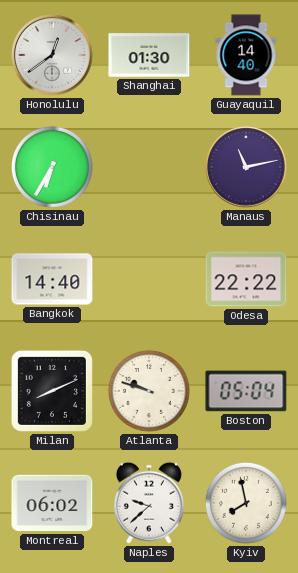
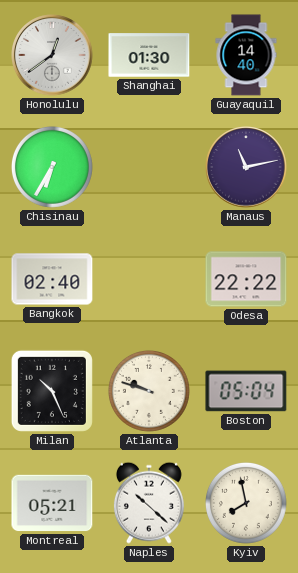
Bangkok: 14:40 -> 02:40 (52, 279)
Milan: 8:11 -> 10:26 (52, 391)
Montreal: 06:02 -> 05:21 (52, 503)
Naples: 9:38 -> 10:22 (149, 503)
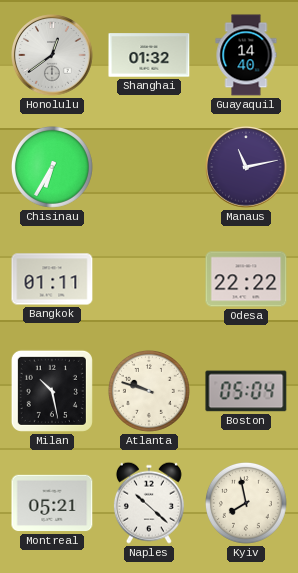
Shanghai: 01:30 -> 01:32 (149, 55)
Bangkok: 02:40 -> 01:11 (52, 279)
Milan: 10:26 -> 10:28 (52, 391)
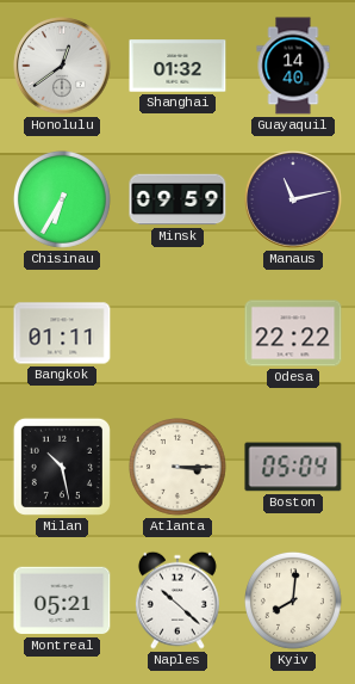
Minsk: none -> 09:59 (177, 199)
Atlanta: 9:48 -> 3:15 (177, 467)
Kyiv: 7:58 -> 8:01 (293, 600)
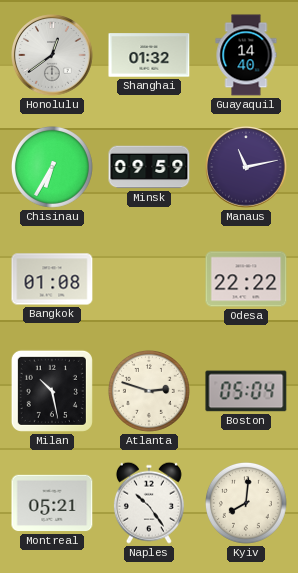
Bangkok: 01:11 -> 01:08 (52, 279)
Atlanta: 3:15 -> 2:48 (149, 391)
Naples: 10:22 -> 10:24 (149, 503)
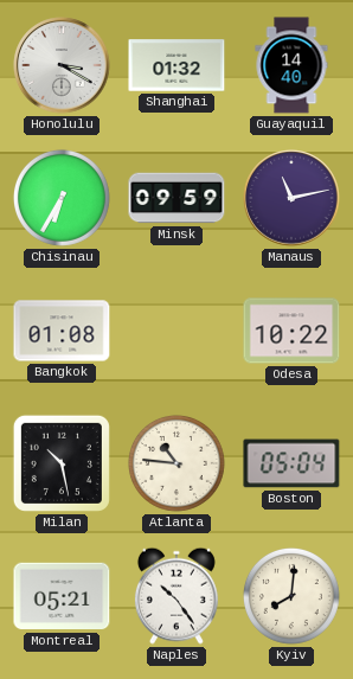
Honolulu: 12:39 -> 3:20 (62, 65)
Odesa: 22:22 -> 10:22 (291, 331)
Atlanta: 2:48 -> 10:46 (176, 463)
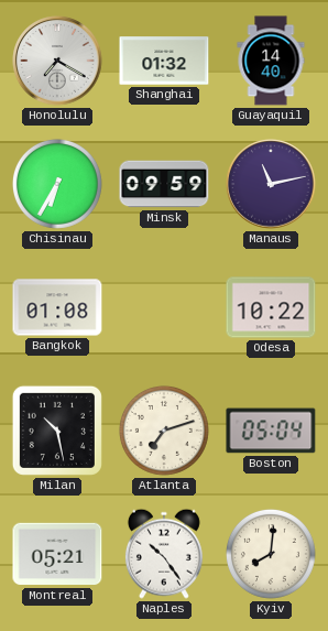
Honolulu: 3:20 -> 7:20 (57, 61)
Atlanta: 10:46 -> 7:12 (164, 431)
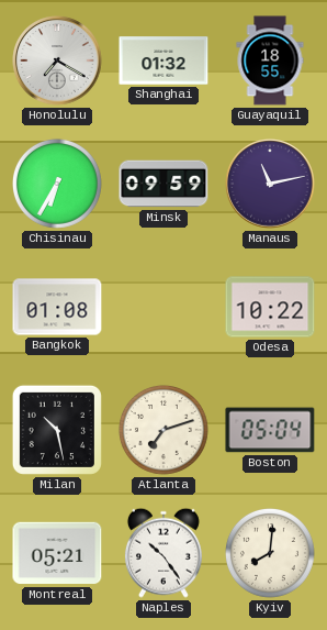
Guayaquil: 14:40 -> 18:55 (270, 60)
